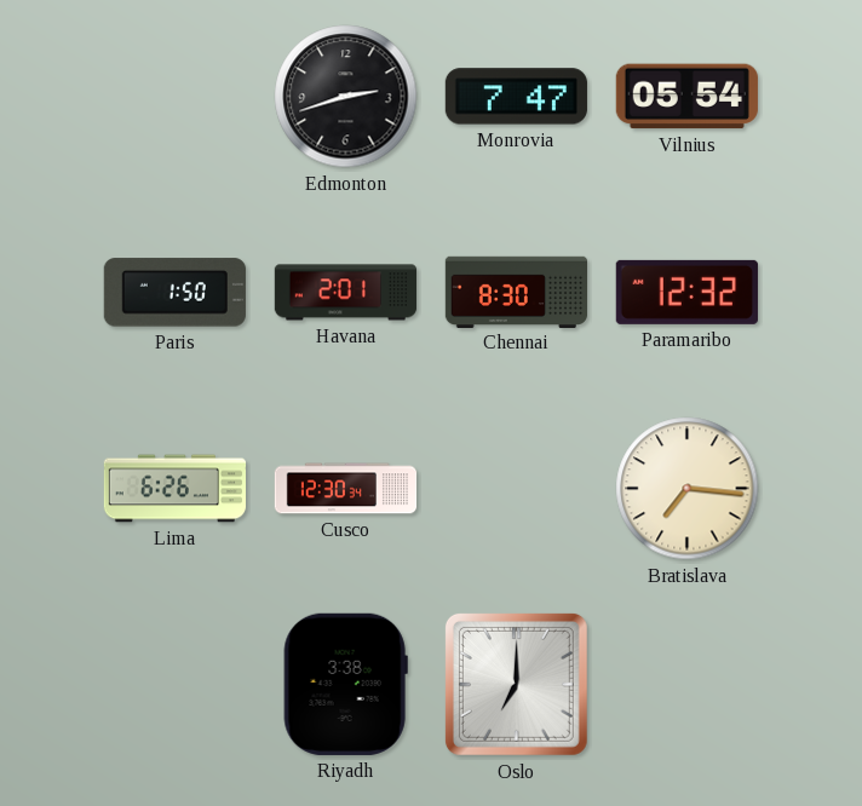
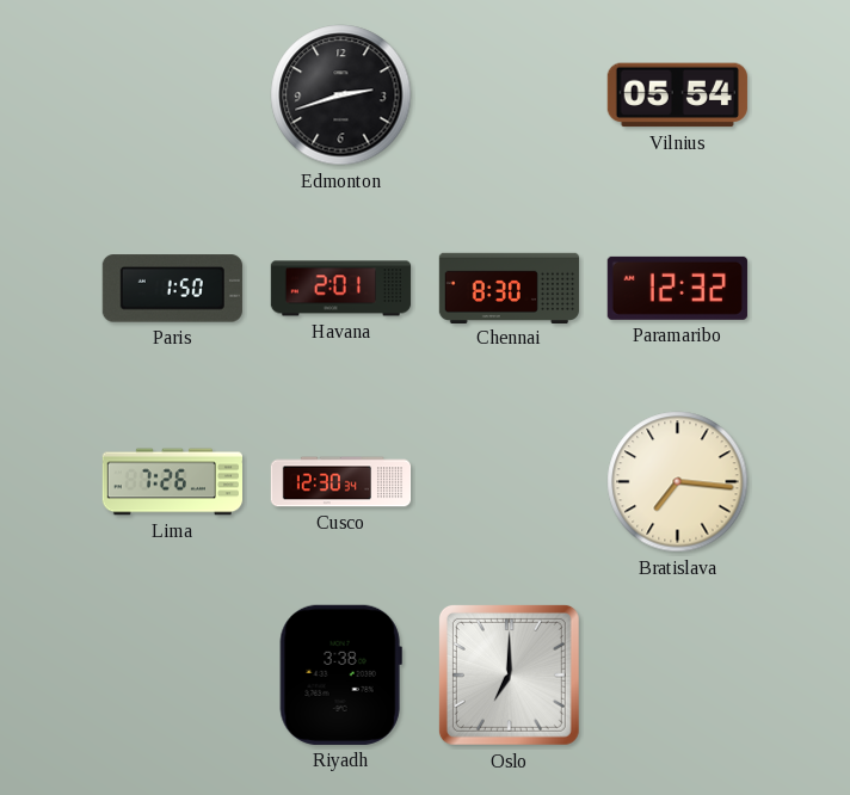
Monrovia: 7:47 -> none (516, 97)
Lima: 6:26 -> 7:26 (173, 482)
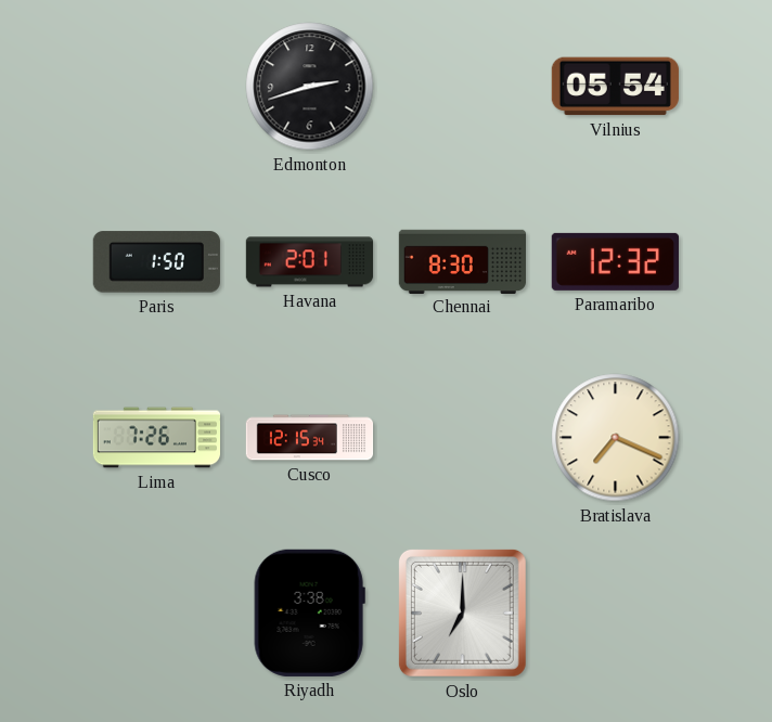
Cusco: 12:30 -> 12:15 (310, 438)
Bratislava: 7:16 -> 7:19 (616, 438)
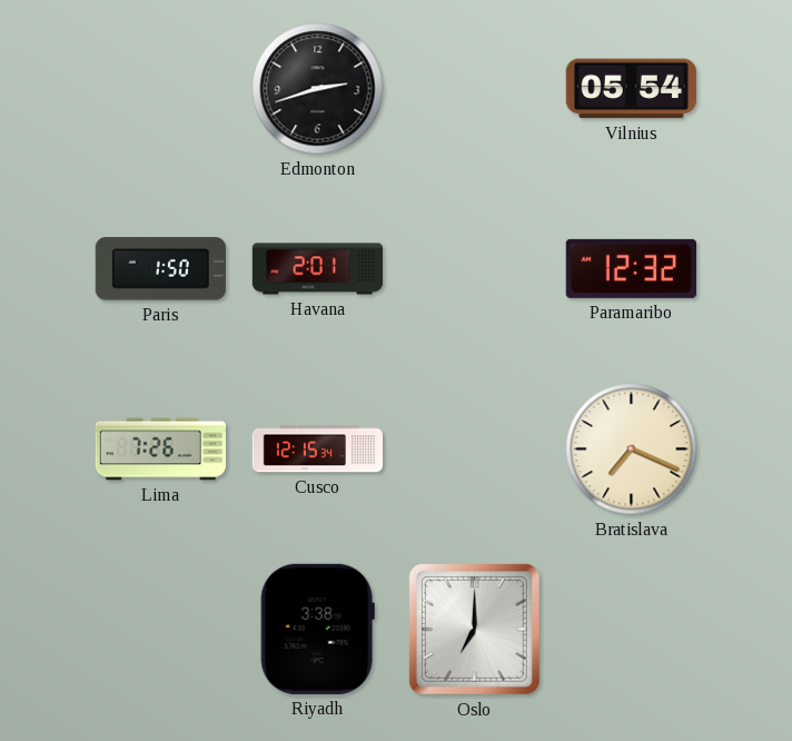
Chennai: 8:30 -> none (462, 261)
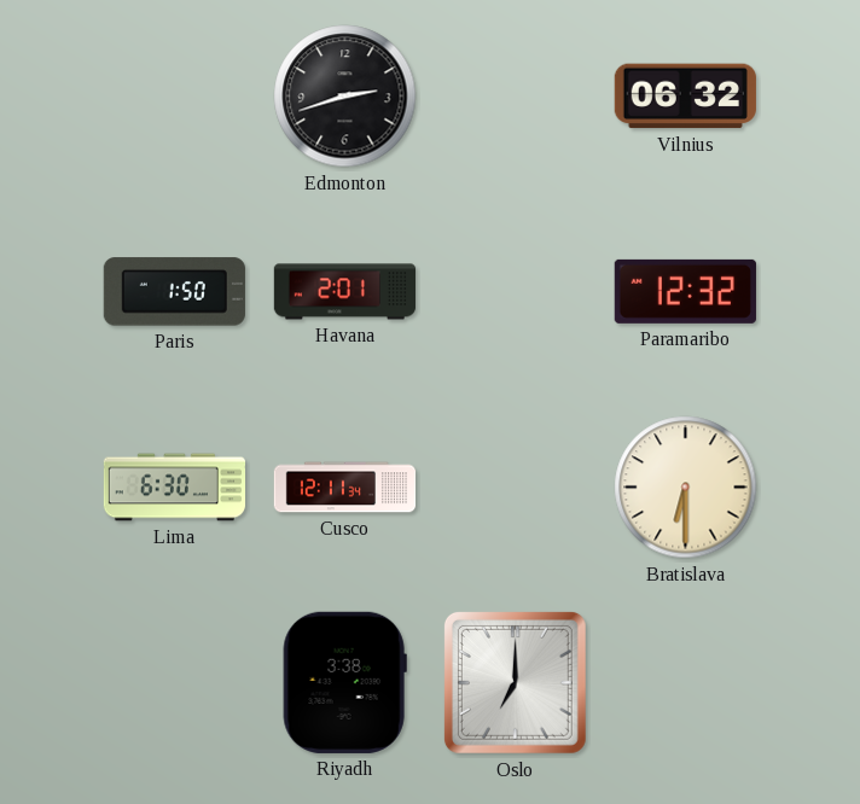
Vilnius: 05:54 -> 06:32 (685, 97)
Lima: 7:26 -> 6:30 (175, 488)
Cusco: 12:15 -> 12:11 (345, 488)
Bratislava: 7:19 -> 6:30 (686, 488)
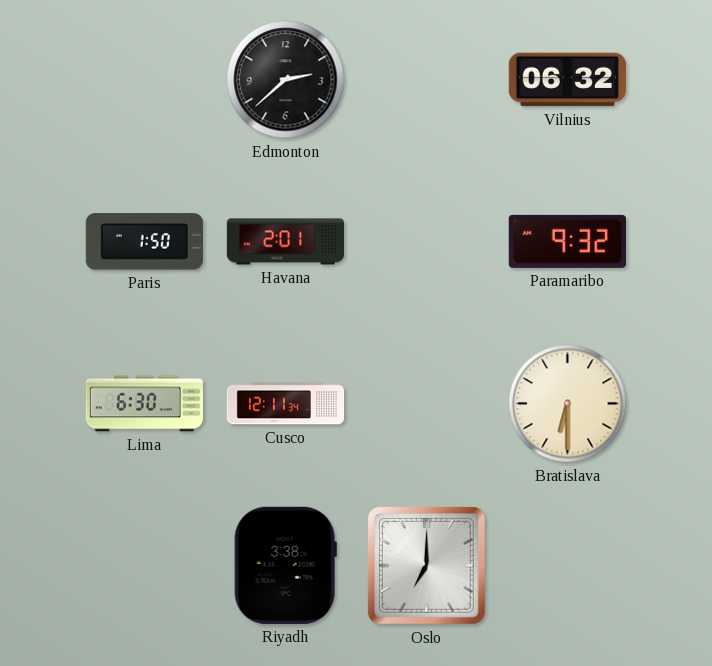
Edmonton: 2:42 -> 2:38 (286, 80)
Paramaribo: 12:32 -> 9:32 (567, 241)
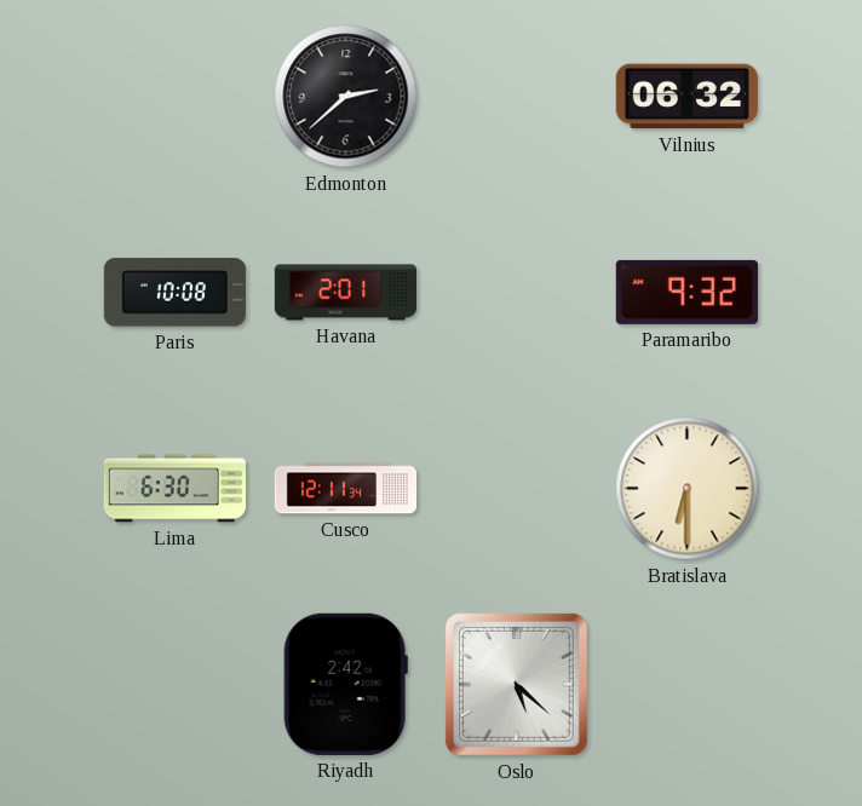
Paris: 1:50 -> 10:08 (174, 293)
Riyadh: 3:38 -> 2:42 (345, 684)
Oslo: 7:00 -> 5:22 (516, 684)
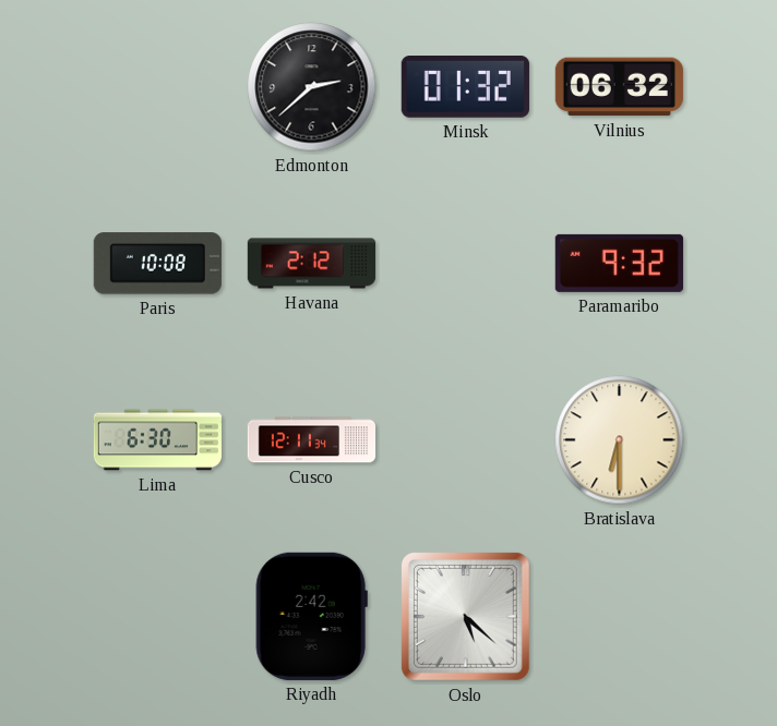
Minsk: none -> 01:32 (465, 87)
Havana: 2:01 -> 2:12 (312, 264)
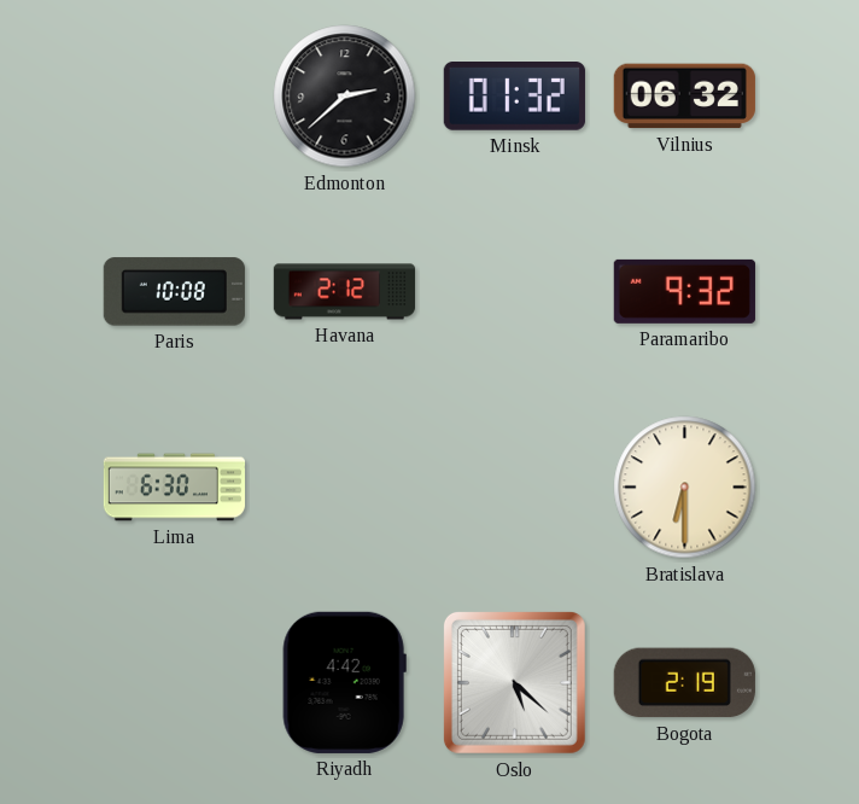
Cusco: 12:11 -> none (312, 440)
Riyadh: 2:42 -> 4:42 (344, 682)
Bogota: none -> 2:19 (684, 683)
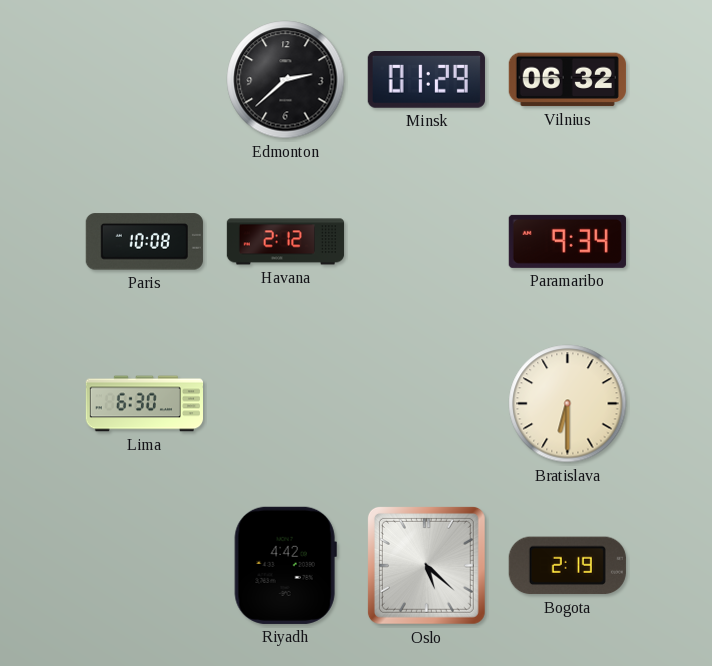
Minsk: 01:32 -> 01:29 (426, 80)
Paramaribo: 9:32 -> 9:34 (567, 241)
